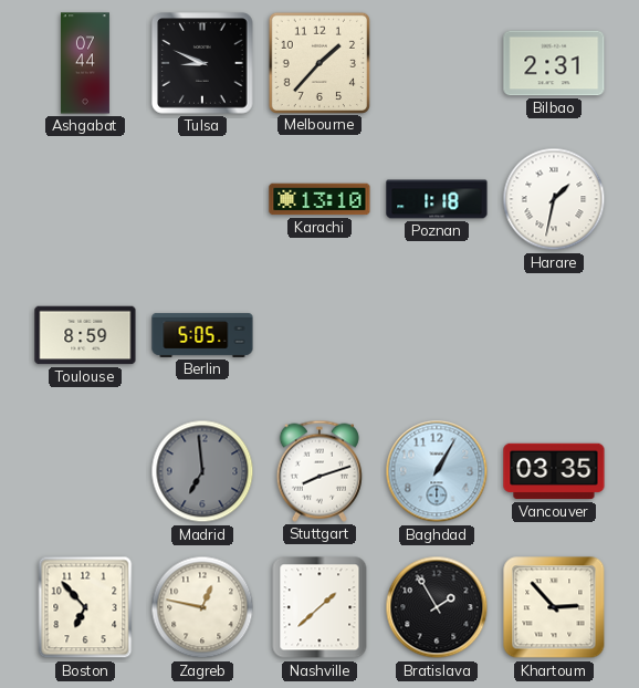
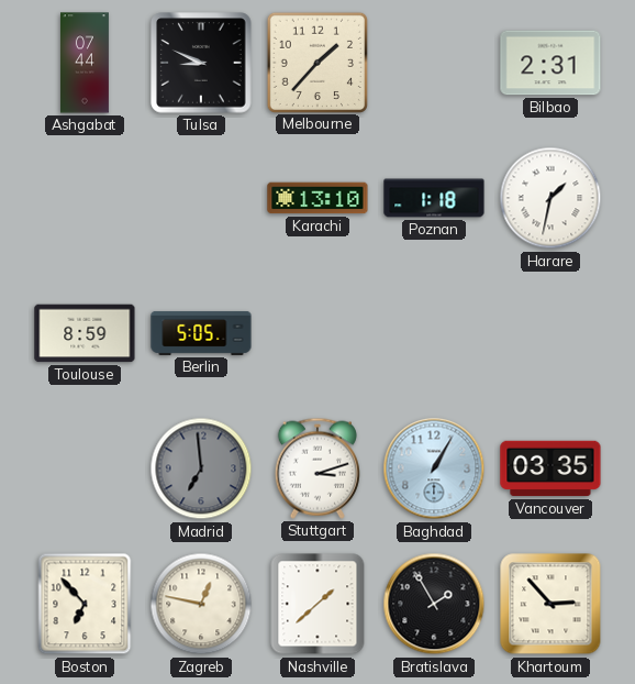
Stuttgart: 8:12 -> 3:12 (317, 468)
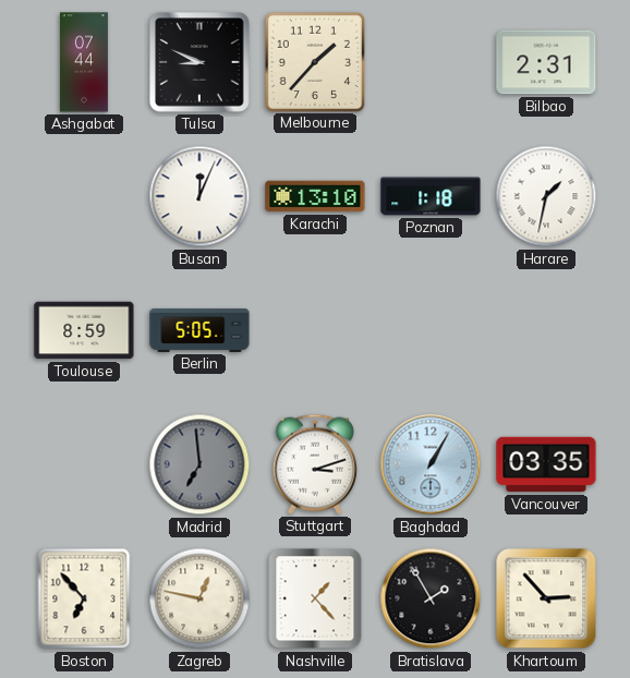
Busan: none -> 12:04 (199, 196)
Nashville: 1:38 -> 1:23 (315, 598)
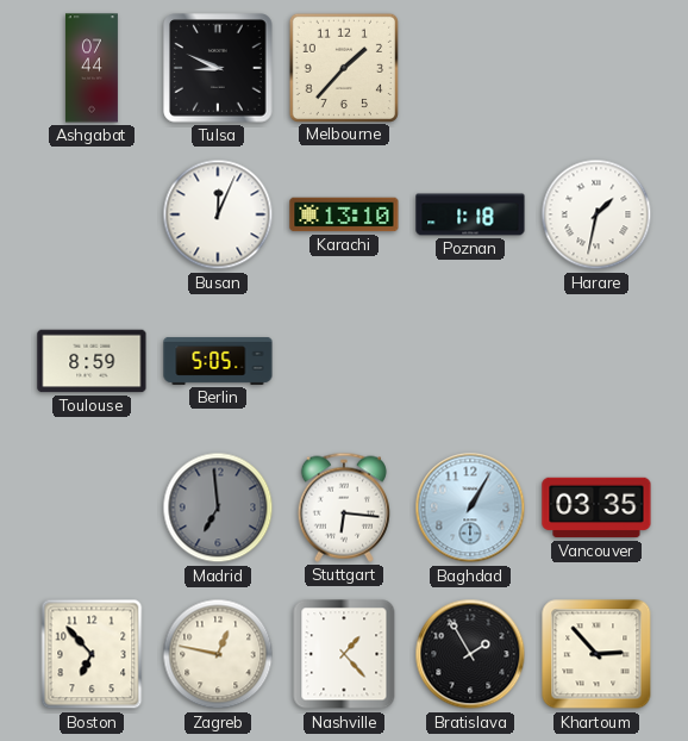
Bilbao: 2:31 -> none (546, 62)
Stuttgart: 3:12 -> 6:16 (344, 508)
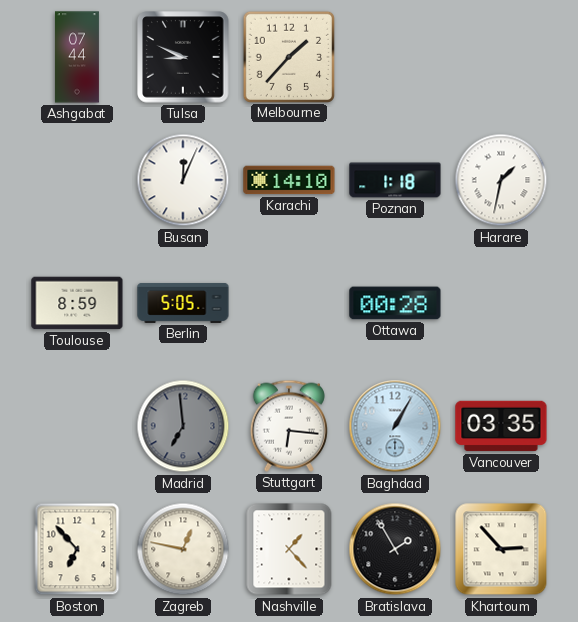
Karachi: 13:10 -> 14:10 (289, 180)
Ottawa: none -> 00:28 (395, 303)
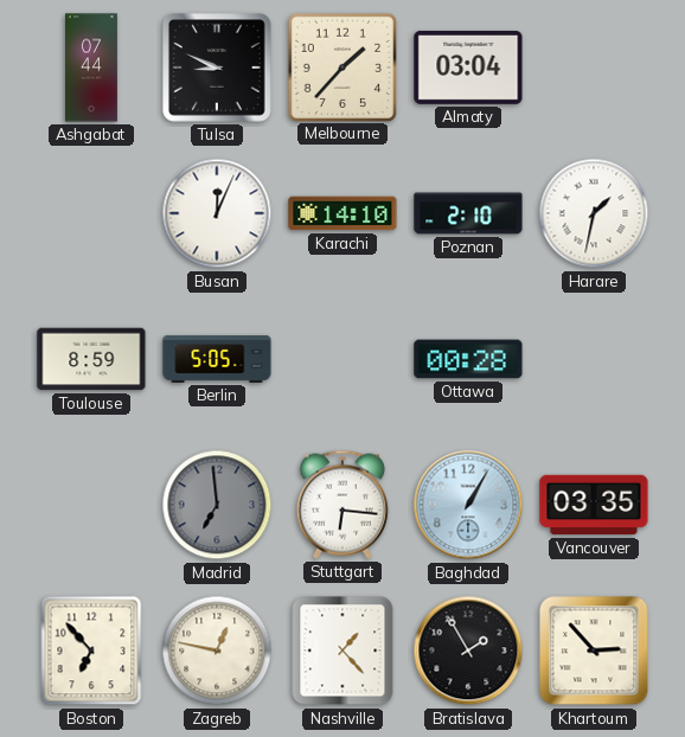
Almaty: none -> 03:04 (468, 68)
Poznan: 1:18 -> 2:10 (468, 213)
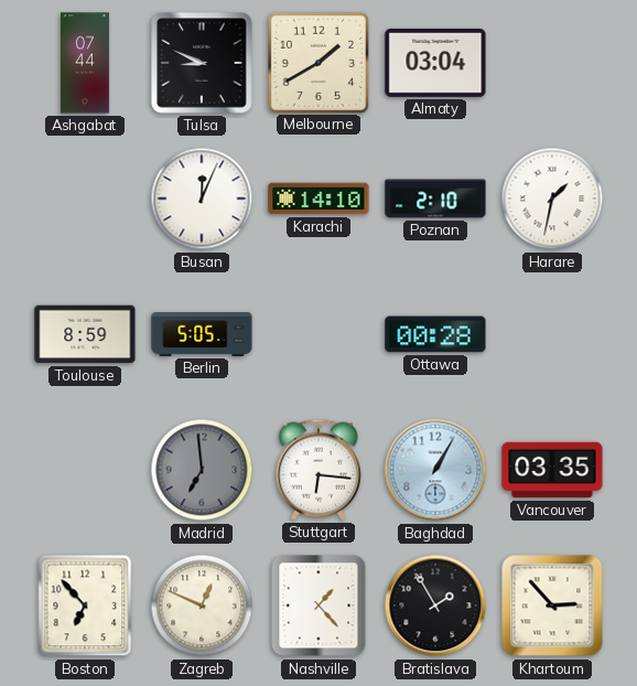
Melbourne: 1:37 -> 1:40 (317, 62)
Zagreb: 12:47 -> 12:49 (202, 605)
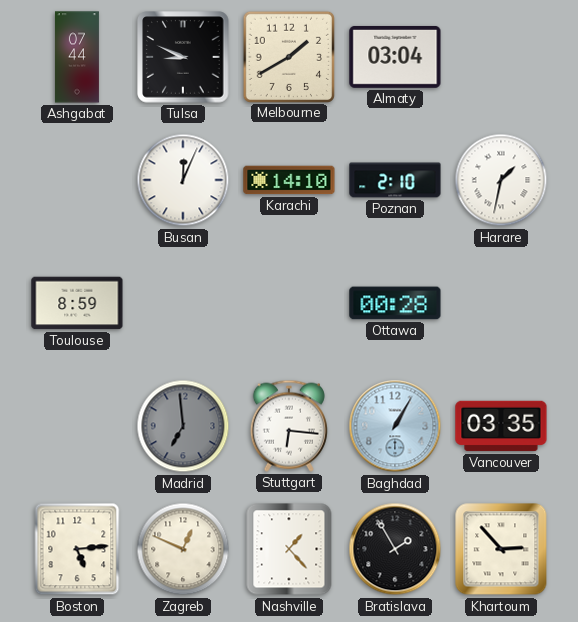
Berlin: 5:05 -> none (202, 334)
Boston: 6:53 -> 5:14 (77, 549)
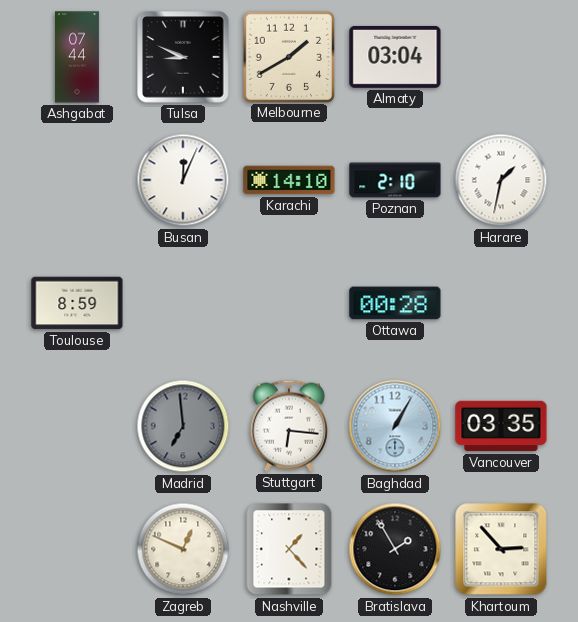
Boston: 5:14 -> none (77, 549)
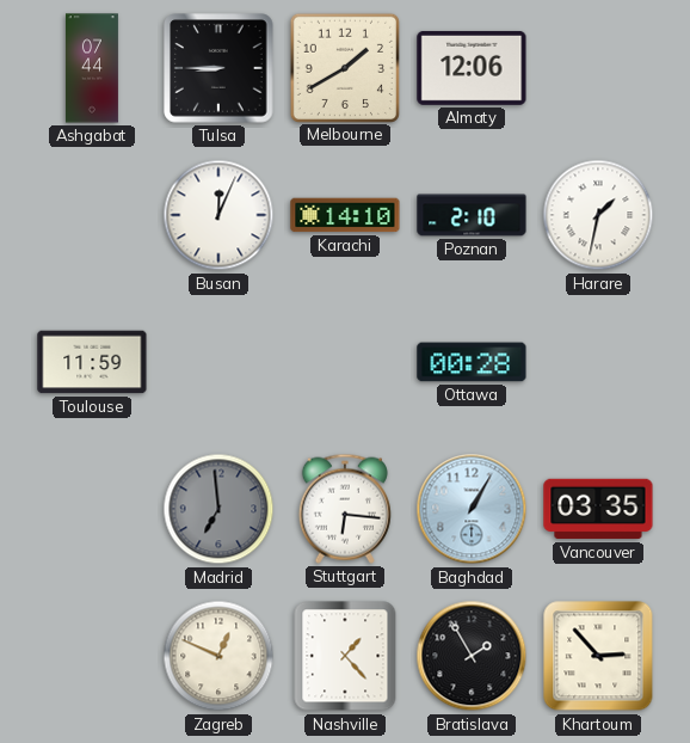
Tulsa: 8:49 -> 8:45 (218, 68)
Almaty: 03:04 -> 12:06 (472, 68)
Toulouse: 8:59 -> 11:59 (92, 362)
